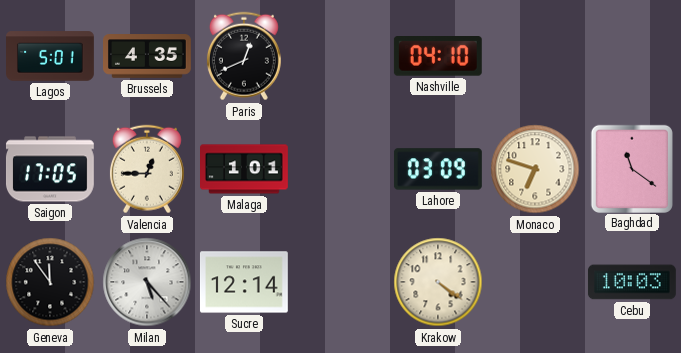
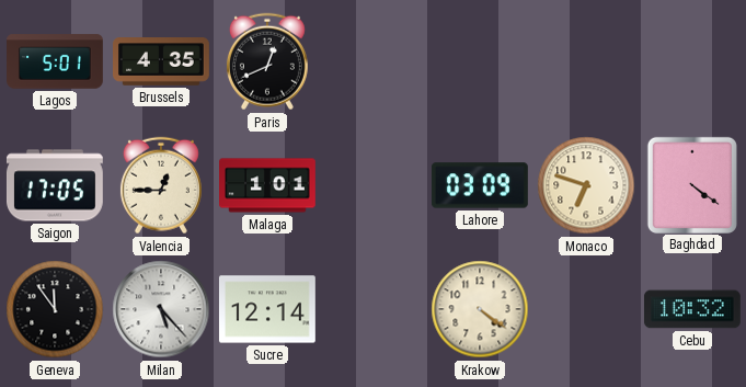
Nashville: 04:10 -> none (438, 57)
Baghdad: 11:21 -> 4:21 (692, 184)
Cebu: 10:03 -> 10:32 (692, 309)
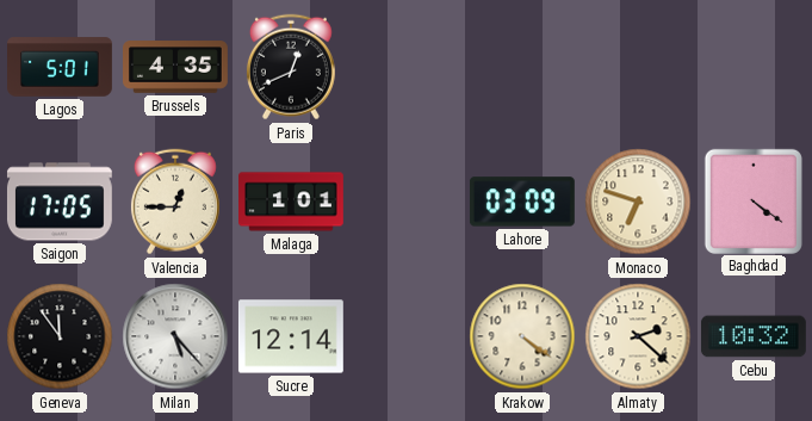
Almaty: none -> 2:22 (638, 336)
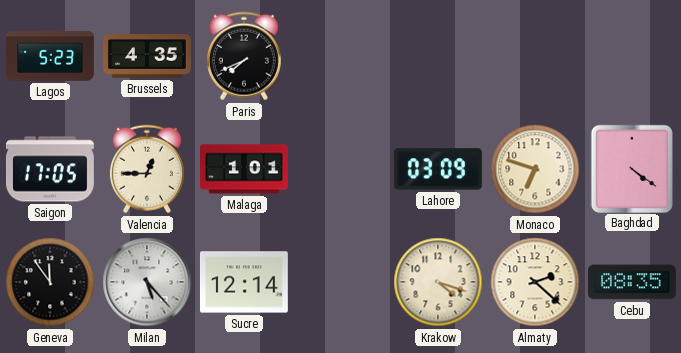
Lagos: 5:01 -> 5:23 (51, 56)
Paris: 12:41 -> 7:41 (244, 56)
Krakow: 4:21 -> 4:18 (438, 282)
Cebu: 10:32 -> 08:35 (632, 282)
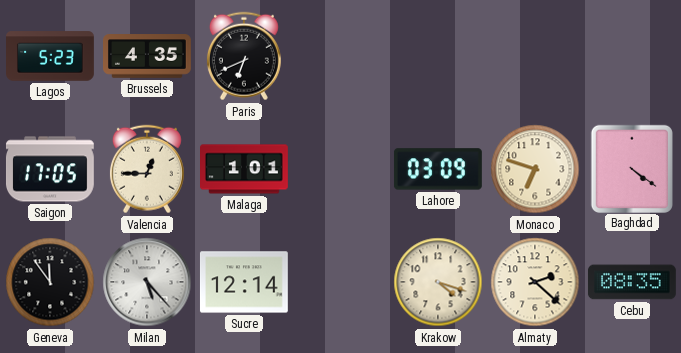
Paris: 7:41 -> 6:41 (244, 56)
